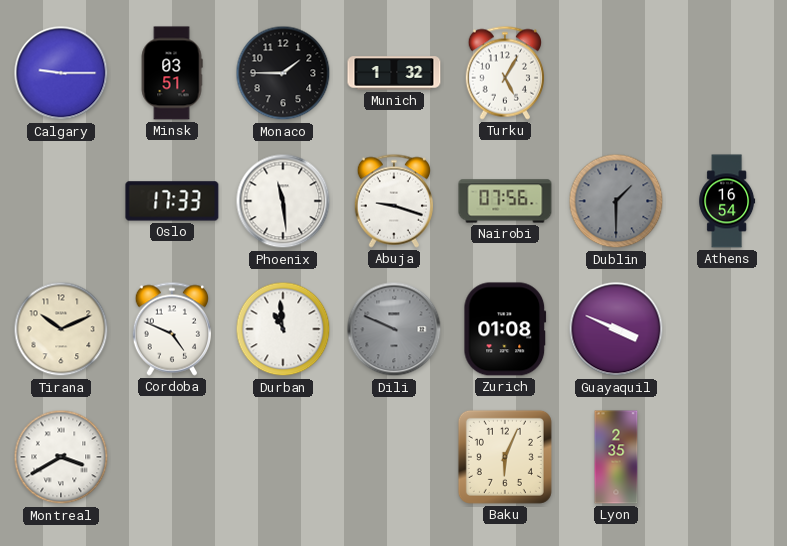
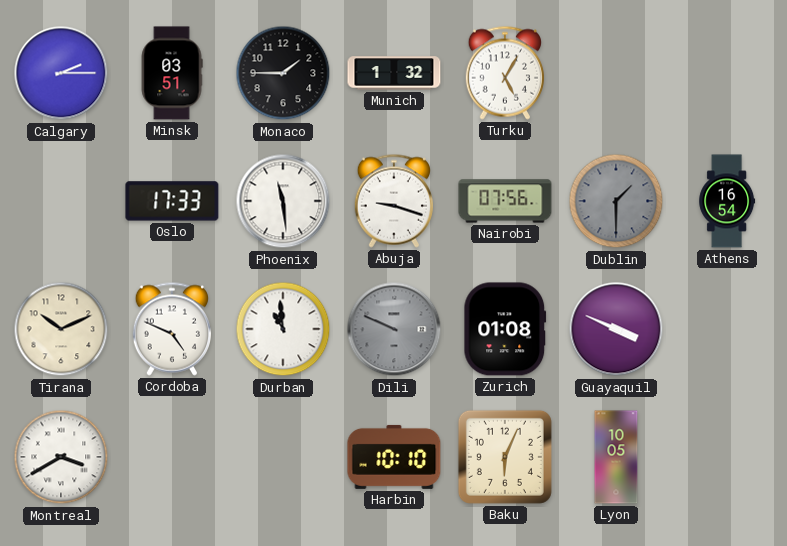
Calgary: 9:15 -> 2:15 (61, 73)
Harbin: none -> 10:10 (394, 457)
Lyon: 2:35 -> 10:05 (616, 457)
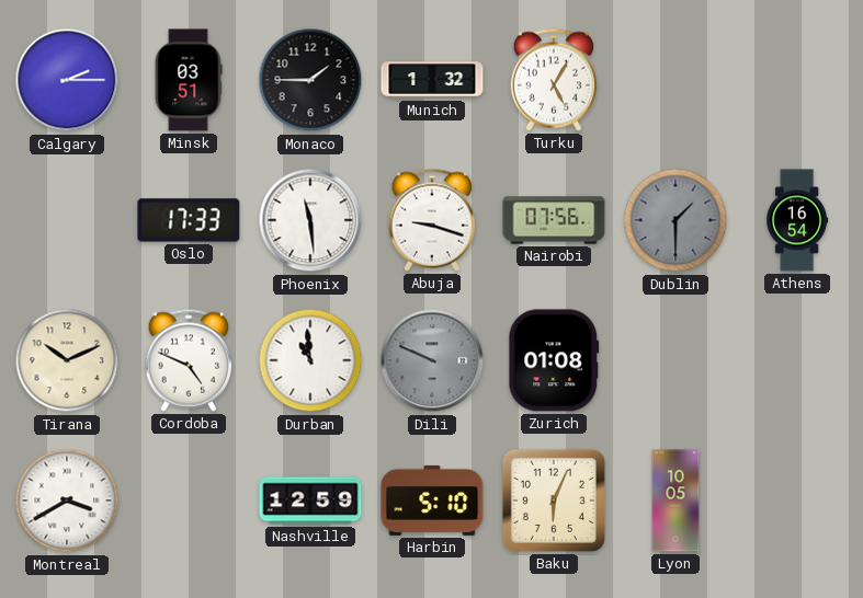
Guayaquil: 3:49 -> none (616, 329)
Nashville: none -> 12:59 (310, 501)
Harbin: 10:10 -> 5:10 (432, 501)
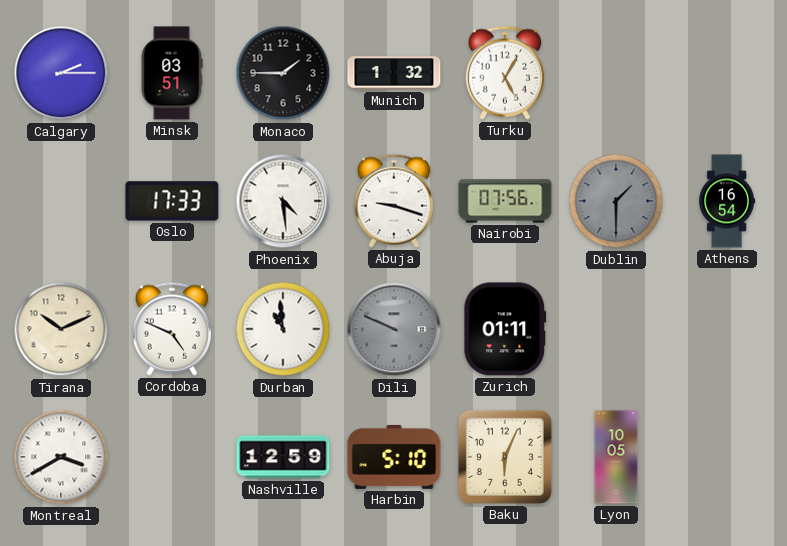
Phoenix: 11:29 -> 4:29 (283, 201)
Zurich: 01:08 -> 01:11 (505, 329)
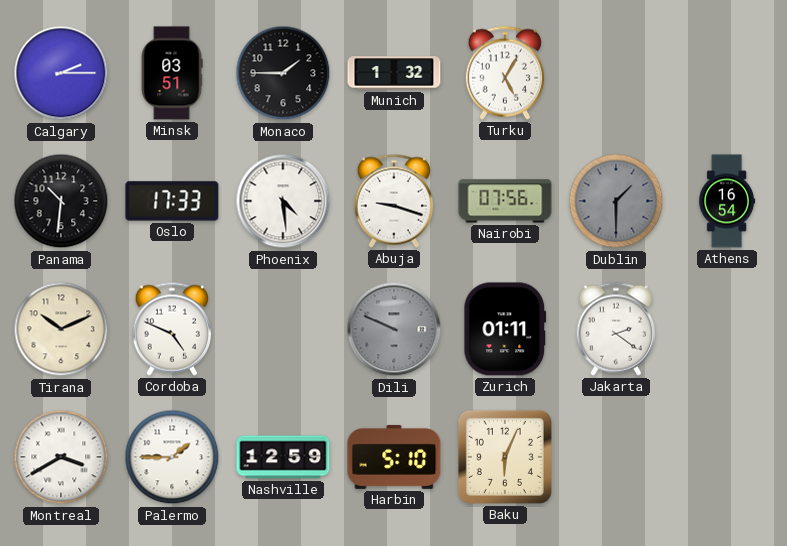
Panama: none -> 10:31 (61, 201)
Durban: 10:59 -> none (283, 329)
Jakarta: none -> 2:21 (615, 329)
Palermo: none -> 1:45 (172, 457)
Lyon: 10:05 -> none (616, 457)
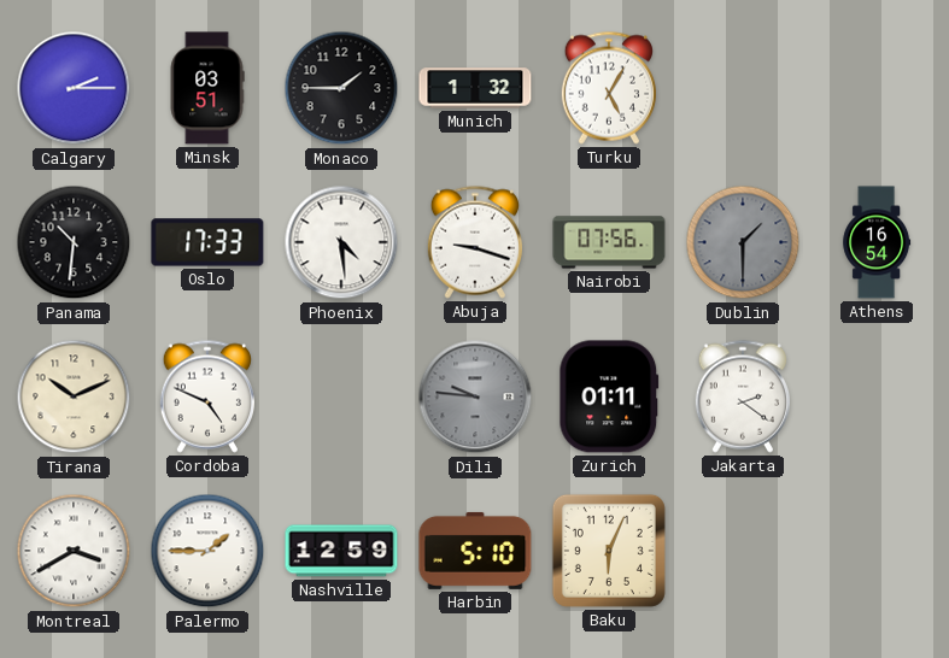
Dili: 9:49 -> 9:46 (475, 396)
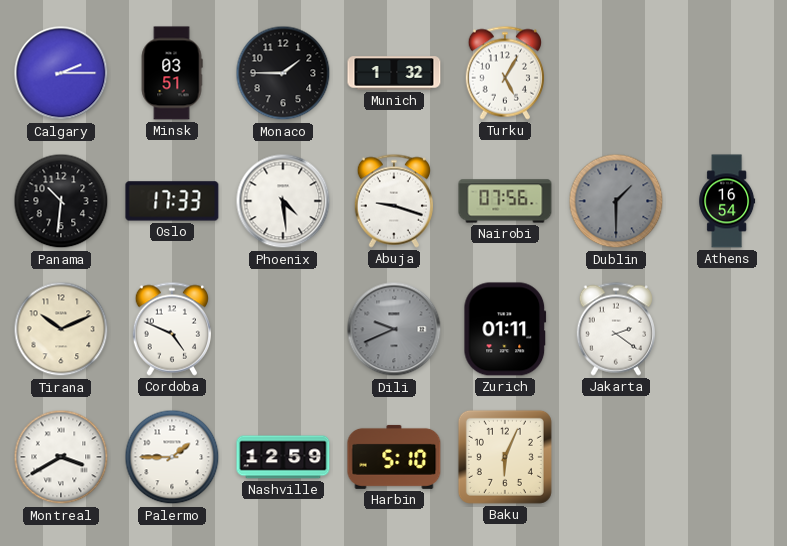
Dili: 9:46 -> 9:41 (394, 329)
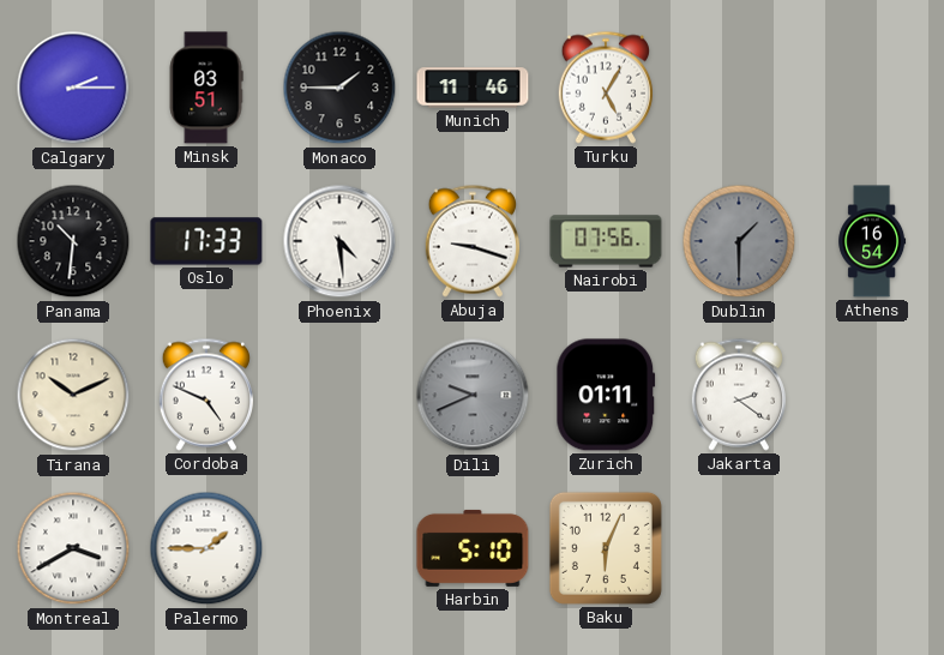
Munich: 1:32 -> 11:46 (473, 88)
Nashville: 12:59 -> none (283, 457)
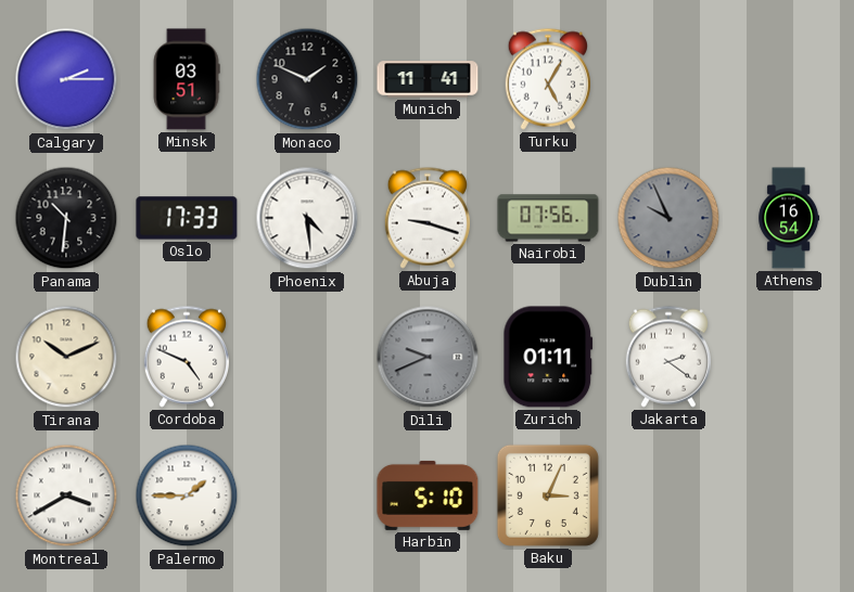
Monaco: 1:45 -> 1:49 (307, 79)
Munich: 11:46 -> 11:41 (428, 79)
Dublin: 1:30 -> 9:56 (668, 218)
Baku: 6:04 -> 3:04 (548, 496)
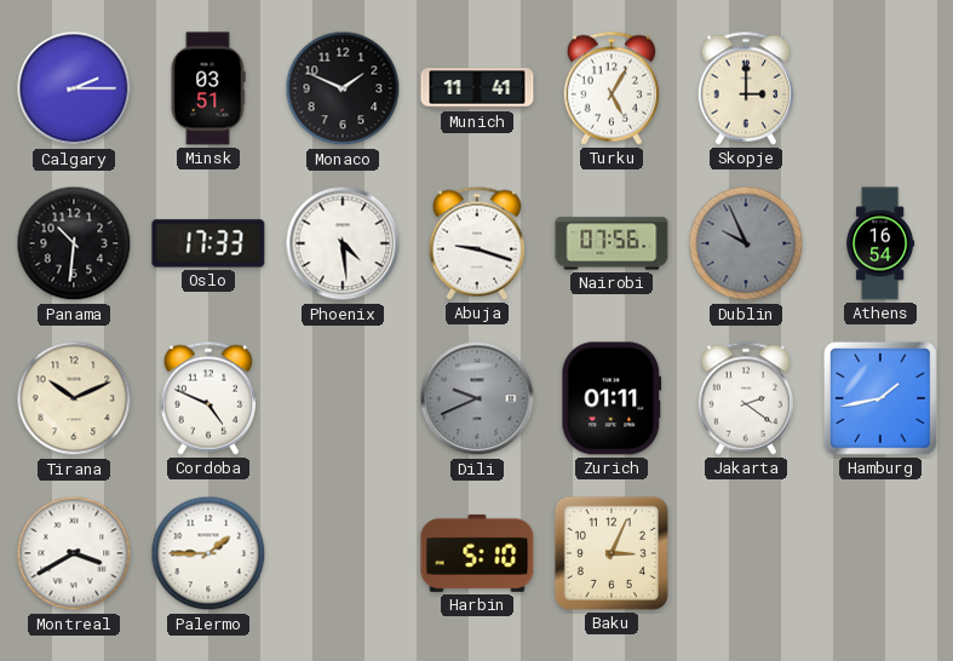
Skopje: none -> 3:00 (745, 88)
Hamburg: none -> 1:43 (880, 398)
